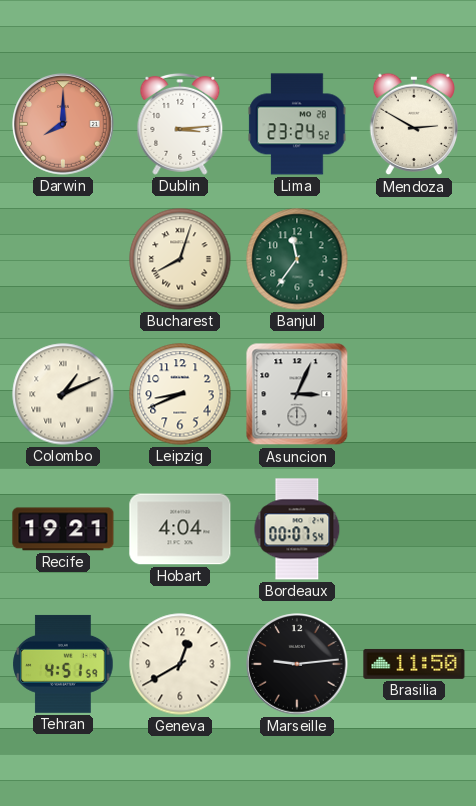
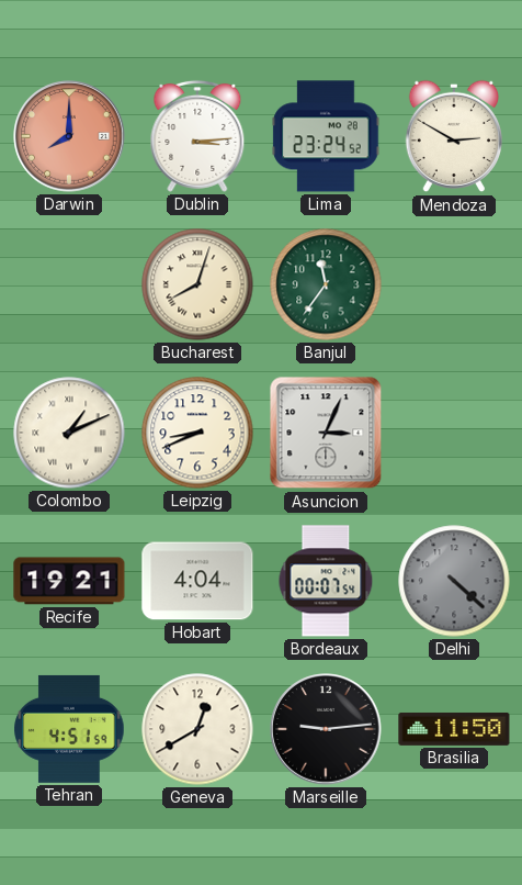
Delhi: none -> 4:22 (454, 581)
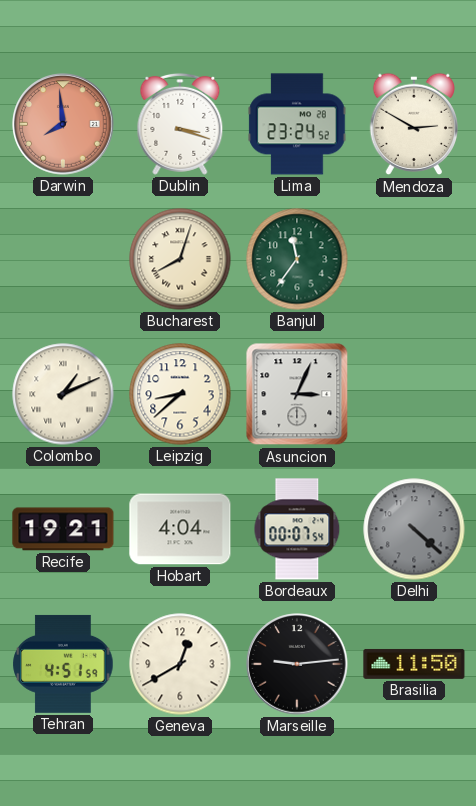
Darwin: 8:00 -> 7:59 (63, 124)
Dublin: 3:14 -> 3:18 (180, 124)
Leipzig: 8:41 -> 8:38 (180, 394)
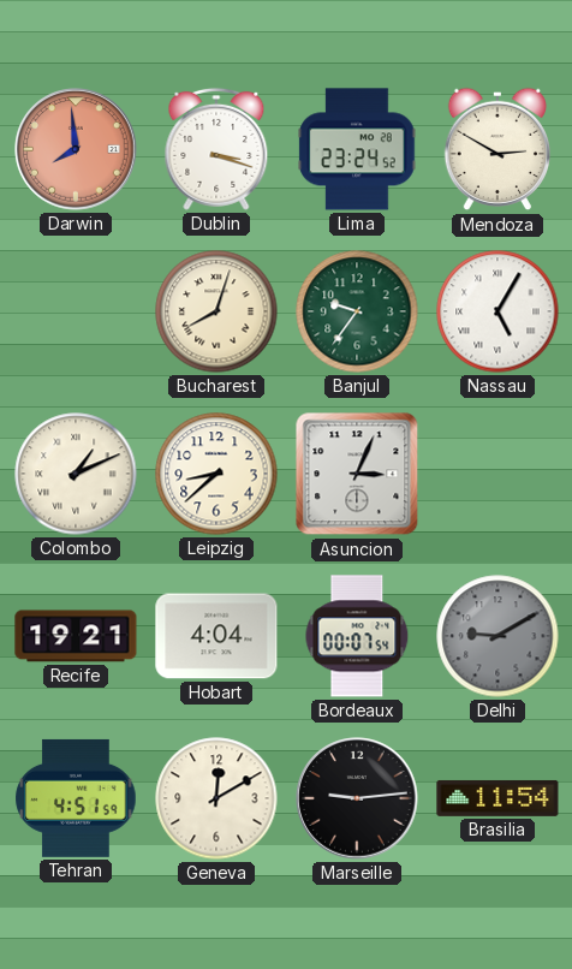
Banjul: 11:36 -> 9:36 (357, 311)
Nassau: none -> 5:05 (497, 311)
Delhi: 4:22 -> 9:10 (497, 636)
Geneva: 12:40 -> 12:10 (216, 798)
Brasilia: 11:50 -> 11:54 (497, 798)
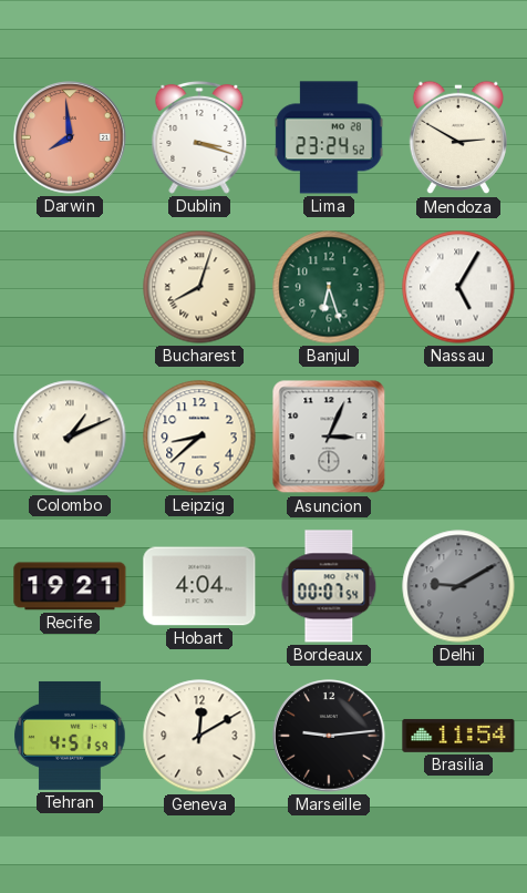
Banjul: 9:36 -> 6:27 (329, 287)
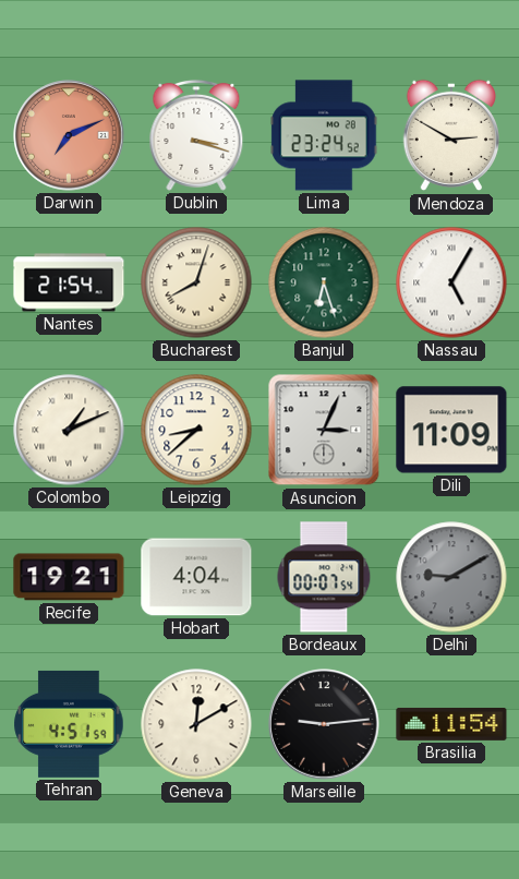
Darwin: 7:59 -> 7:11 (69, 135)
Nantes: none -> 21:54 (69, 282)
Dili: none -> 11:09 (451, 430)
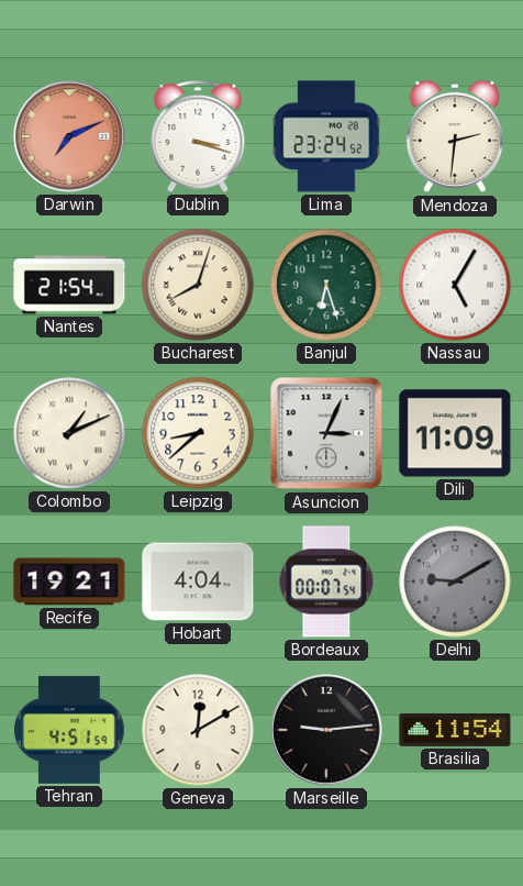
Mendoza: 2:50 -> 2:31 (454, 136)
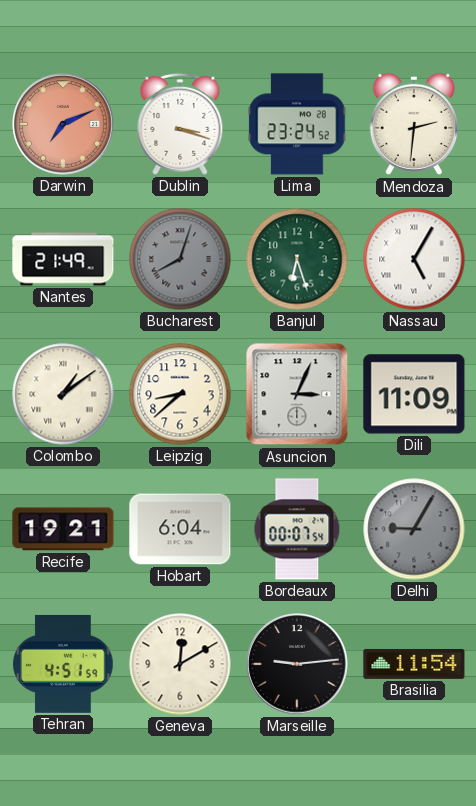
Nantes: 21:54 -> 21:49 (63, 259)
Bucharest dial: cream -> grey (180, 259)
Colombo: 1:11 -> 1:09 (63, 394)
Hobart: 4:04 -> 6:04 (180, 529)
Delhi: 9:10 -> 9:05 (414, 529)
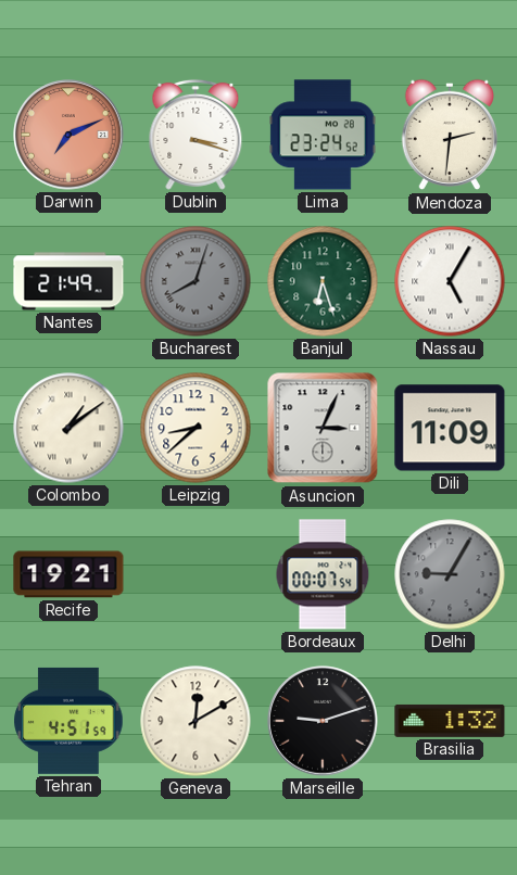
Hobart: 6:04 -> none (180, 529)
Marseille: 9:14 -> 9:12 (323, 721)
Brasilia: 11:54 -> 1:32 (450, 721)
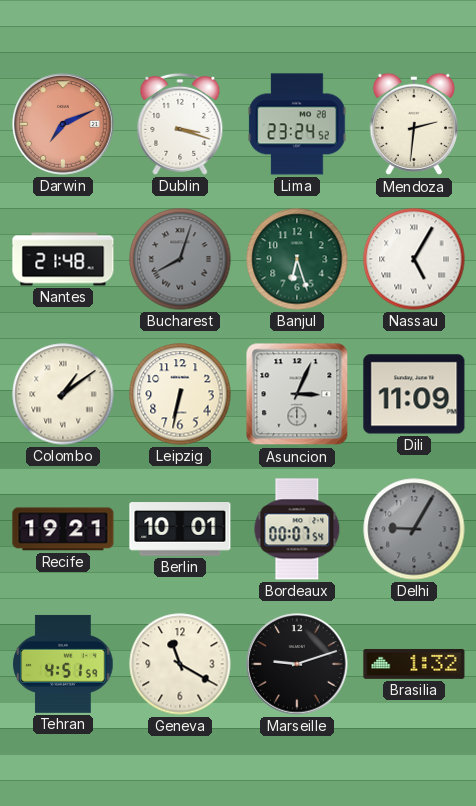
Nantes: 21:49 -> 21:48 (63, 259)
Leipzig: 8:38 -> 6:32 (180, 394)
Berlin: none -> 10:01 (180, 529)
Geneva: 12:10 -> 11:20 (180, 664)
